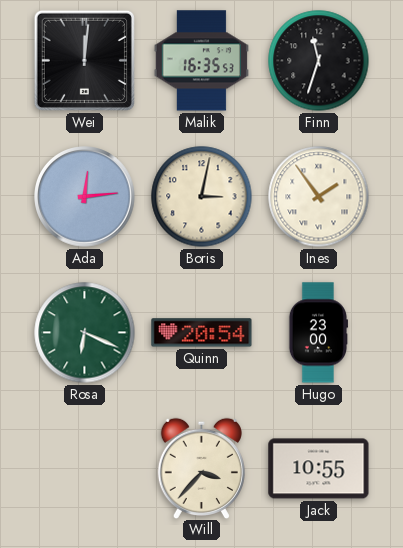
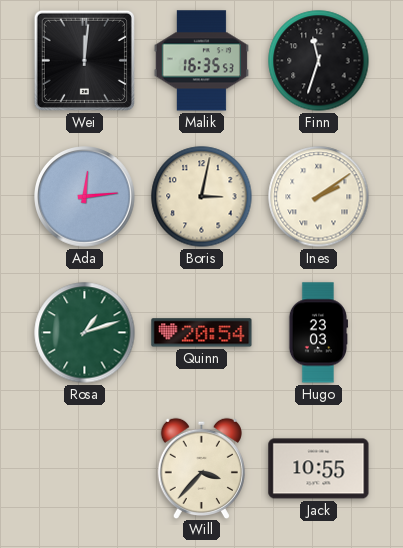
Ines: 1:54 -> 2:09 (319, 197)
Rosa: 6:19 -> 1:12 (85, 333)
Hugo: 23:00 -> 23:03 (317, 333)
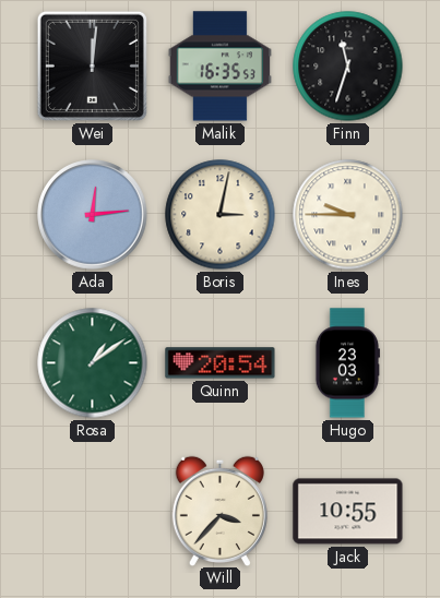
Ines: 2:09 -> 9:45 (348, 215)
Rosa: 1:12 -> 1:09 (93, 363)
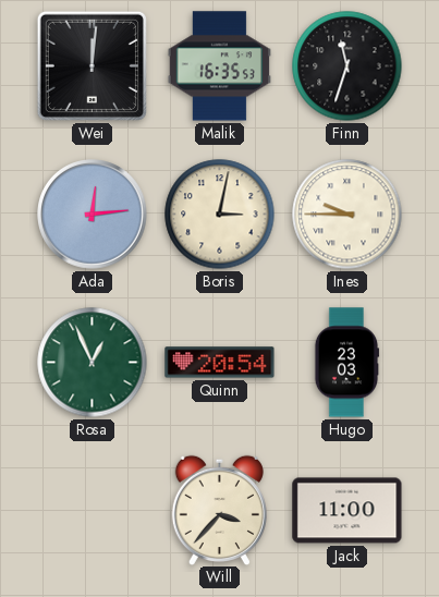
Rosa: 1:09 -> 12:56 (93, 363)
Jack: 10:55 -> 11:00 (347, 511)
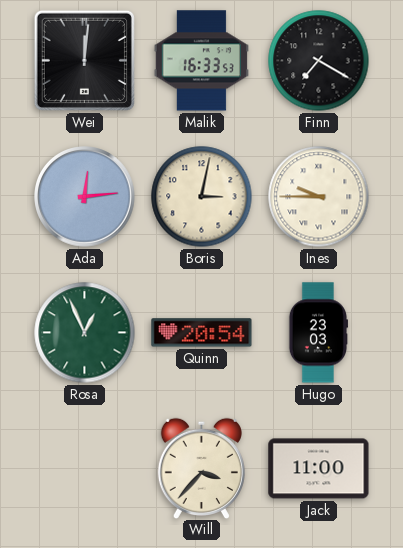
Malik: 16:35 -> 16:33 (201, 61)
Finn: 11:33 -> 7:20 (319, 61)
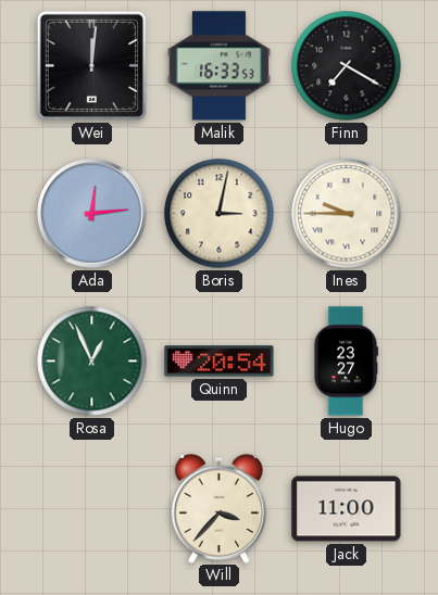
Hugo: 23:03 -> 23:27 (345, 362)
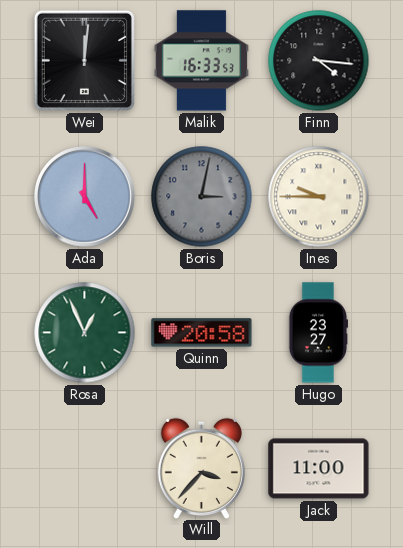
Finn: 7:20 -> 4:16 (319, 61)
Ada: 12:14 -> 5:00 (85, 197)
Boris dial: cream -> grey (202, 197)
Quinn: 20:54 -> 20:58 (202, 333)
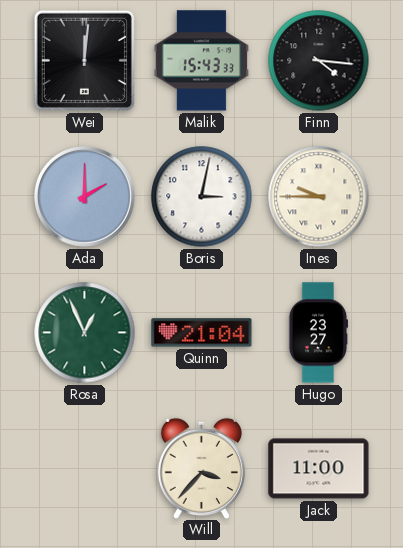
Malik: 16:33 -> 15:43 (201, 61)
Ada: 5:00 -> 2:00 (85, 197)
Boris dial: grey -> white (202, 197)
Quinn: 20:58 -> 21:04 (202, 333)
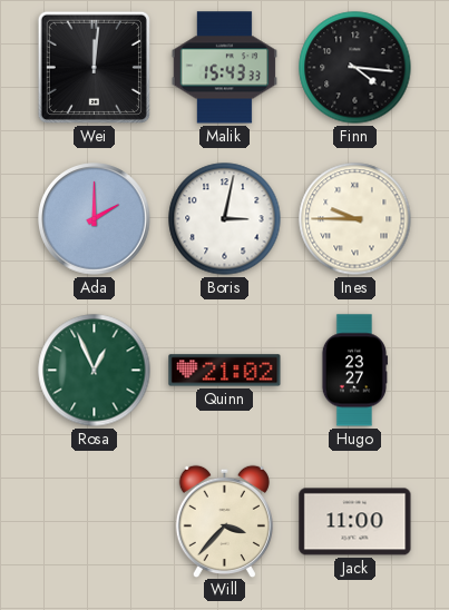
Quinn: 21:04 -> 21:02 (225, 371)
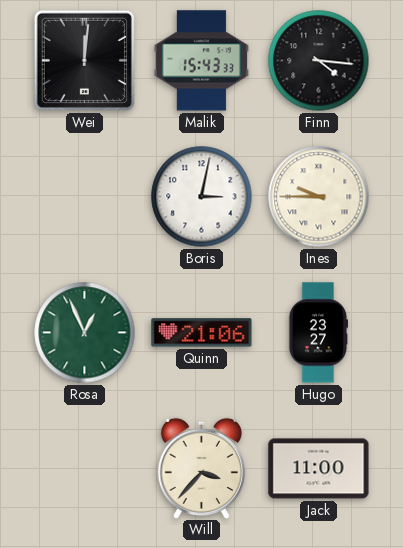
Ada: 2:00 -> none (95, 219)
Quinn: 21:02 -> 21:06 (202, 333)
